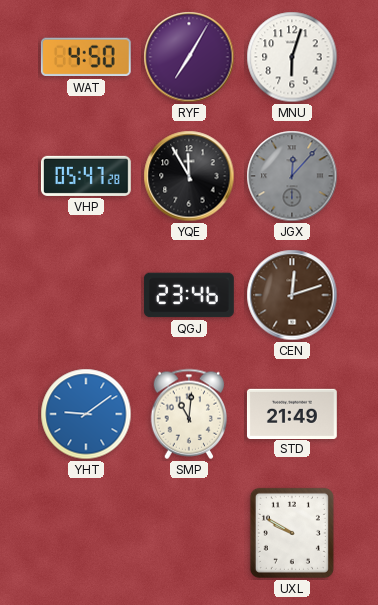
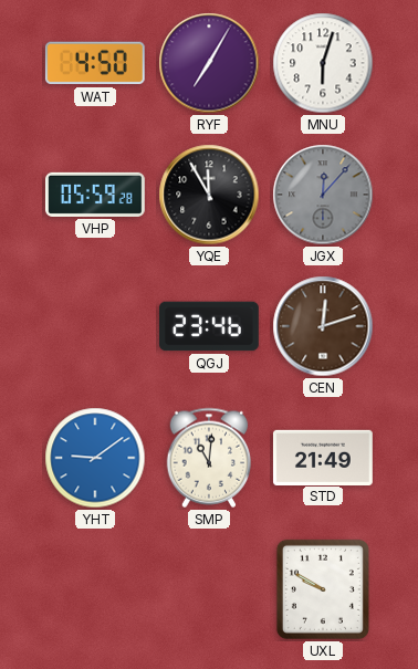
VHP: 05:47 -> 05:59 (95, 195)
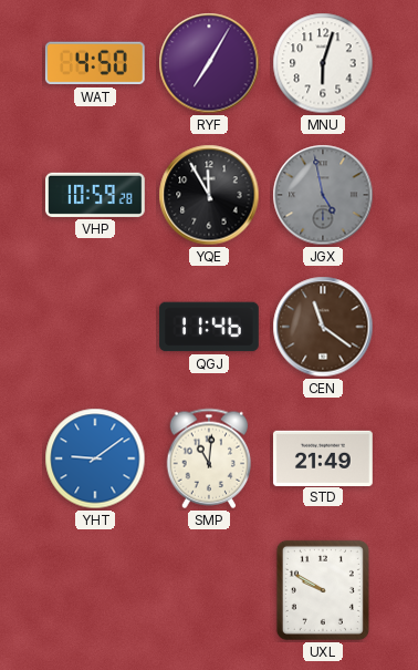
VHP: 05:59 -> 10:59 (95, 195)
JGX: 12:07 -> 4:58 (323, 195)
QGJ: 23:46 -> 11:46 (209, 327)
CEN: 12:12 -> 11:21 (323, 327)
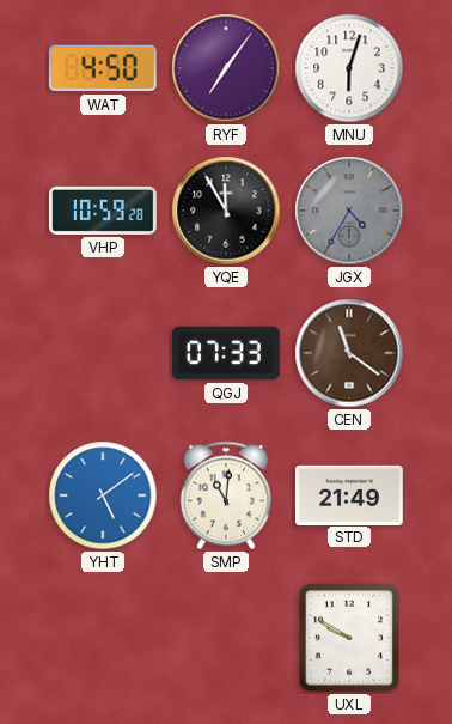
RYF: 7:05 -> 7:06 (226, 68)
JGX: 4:58 -> 4:35 (349, 211)
QGJ: 11:46 -> 07:33 (226, 353)
YHT: 9:09 -> 5:09 (103, 495)
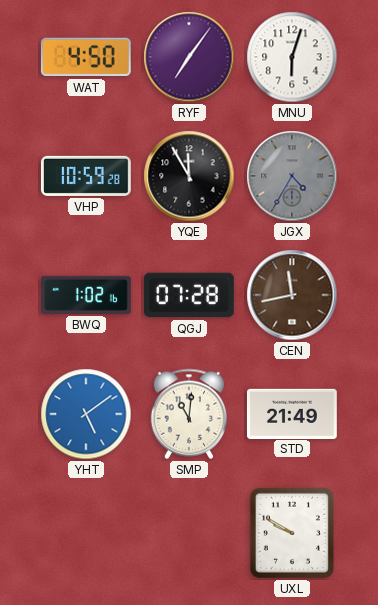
BWQ: none -> 1:02 (87, 295)
QGJ: 07:33 -> 07:28 (189, 295)
CEN: 11:21 -> 11:43 (292, 295)
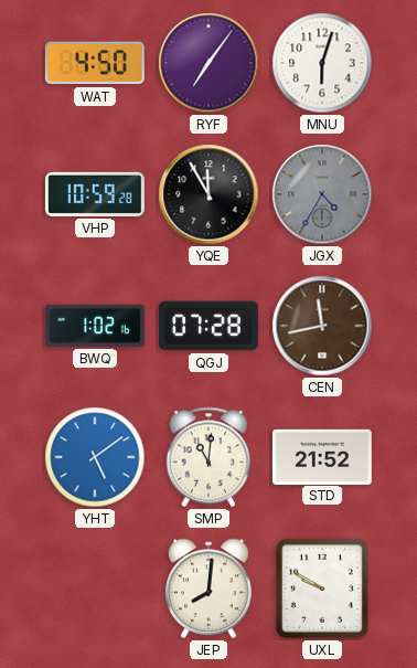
STD: 21:49 -> 21:52 (322, 456)
JEP: none -> 8:01 (210, 589)
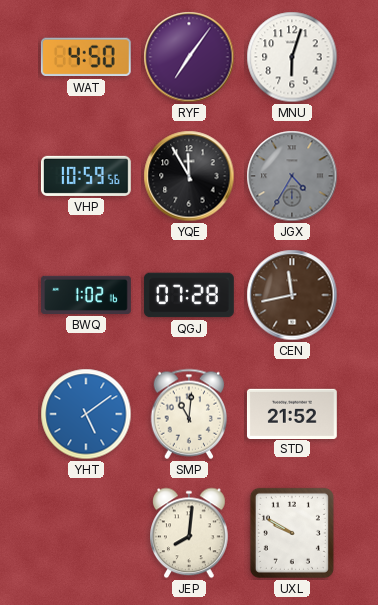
VHP: 10:59:28 -> 10:59:56 (86, 176)
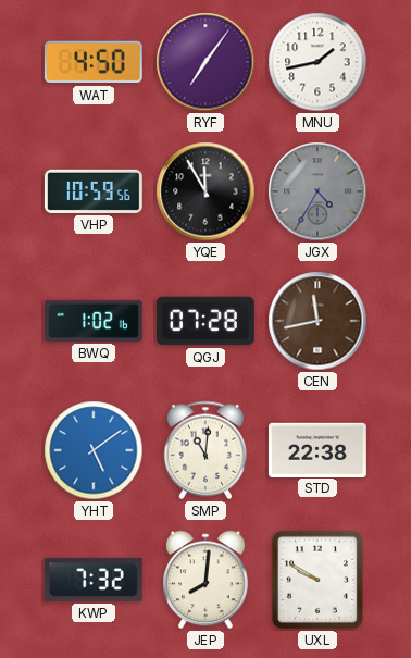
MNU: 6:03 -> 1:43 (317, 62)
STD: 21:52 -> 22:38 (317, 449)
KWP: none -> 7:32 (94, 580)
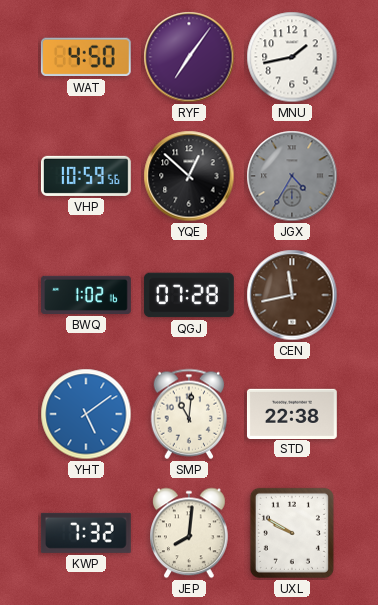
YQE: 11:55 -> 12:52 (189, 176)
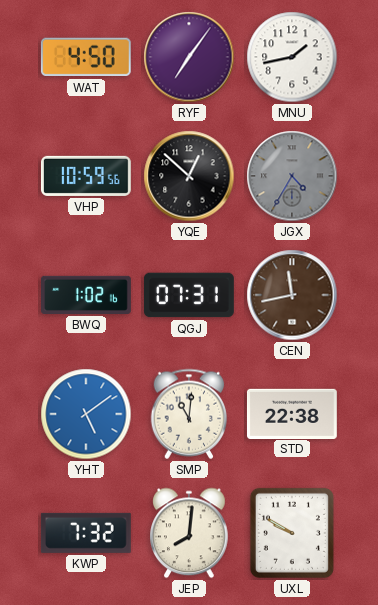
QGJ: 07:28 -> 07:31 (189, 295)
